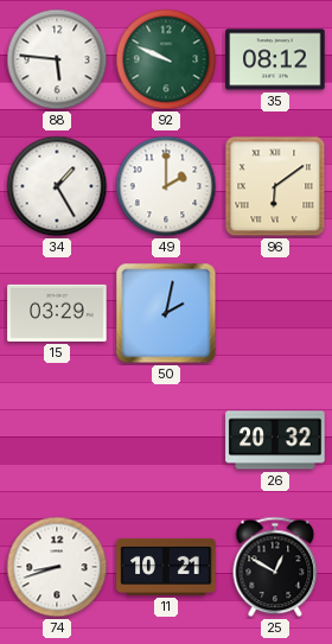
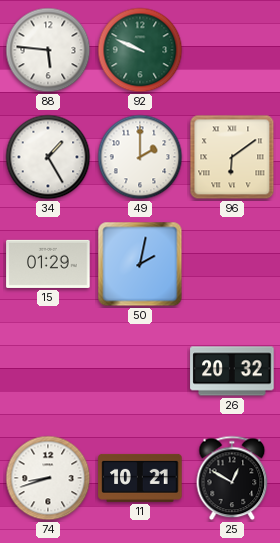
35: 08:12 -> none (275, 59)
15: 03:29 -> 01:29 (48, 264)
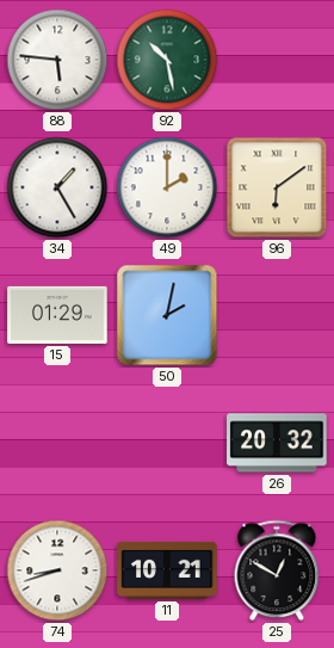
92: 9:49 -> 10:28 (167, 60)
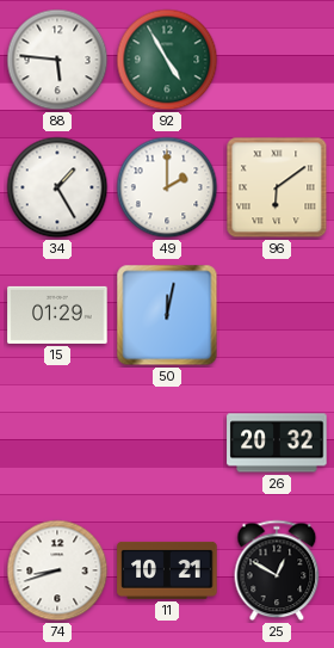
92: 10:28 -> 4:55 (167, 60)
50: 2:02 -> 12:02 (167, 315)
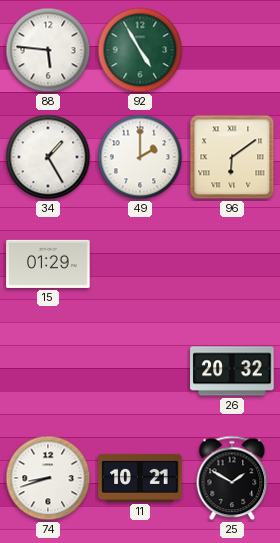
50: 12:02 -> none (167, 315)
25: 12:50 -> 1:50 (232, 478)
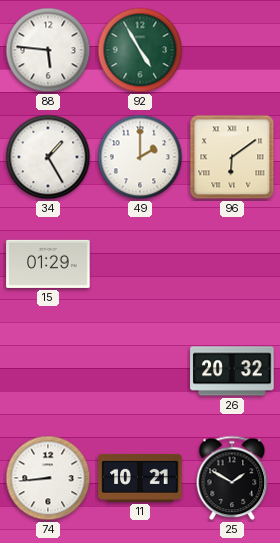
74: 8:42 -> 8:44 (48, 478)
